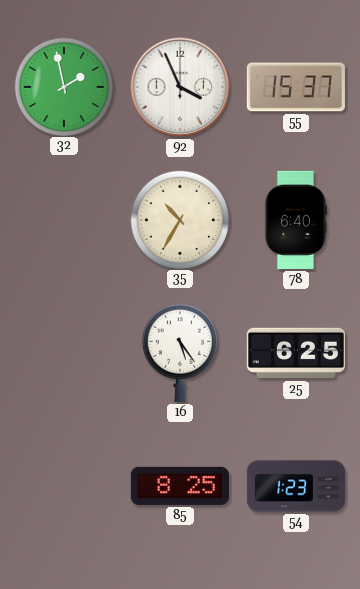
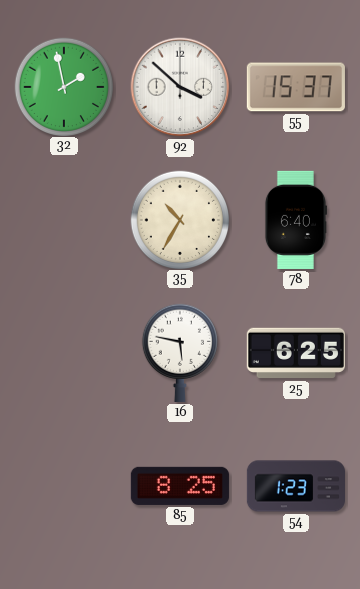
92: 3:56 -> 3:52 (180, 87)
16: 5:24 -> 5:47 (179, 353)
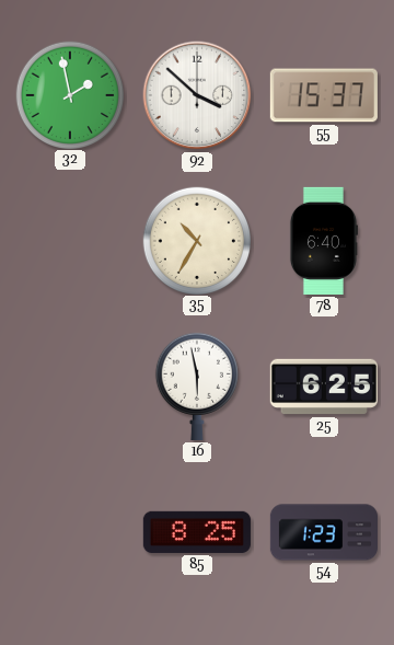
16: 5:47 -> 5:58 (196, 387)
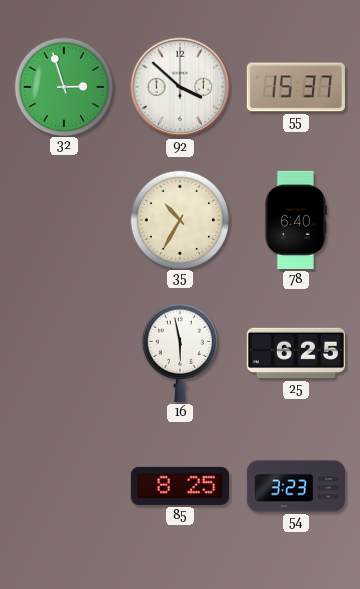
32: 1:58 -> 2:57 (63, 86)
54: 1:23 -> 3:23 (295, 486)
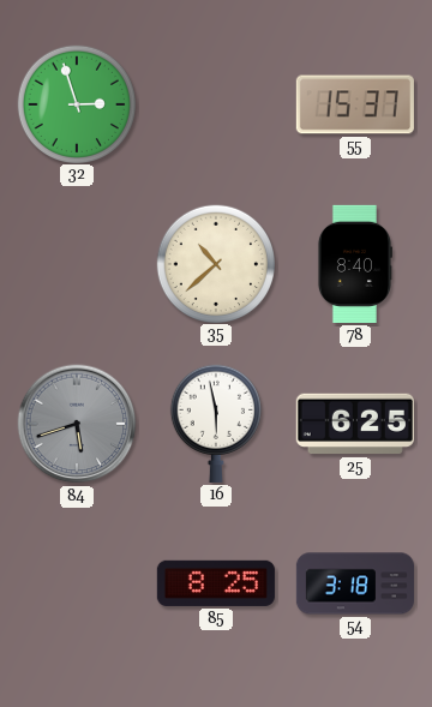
92: 3:52 -> none (180, 87)
35: 10:35 -> 10:38 (215, 263)
78: 6:40 -> 8:40 (354, 264)
84: none -> 5:42 (77, 424)
54: 3:23 -> 3:18 (354, 583)
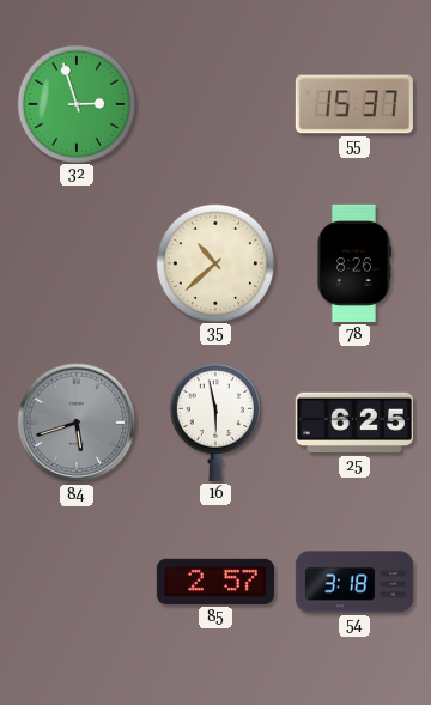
78: 8:40 -> 8:26 (353, 263)
85: 8:25 -> 2:57 (215, 582)
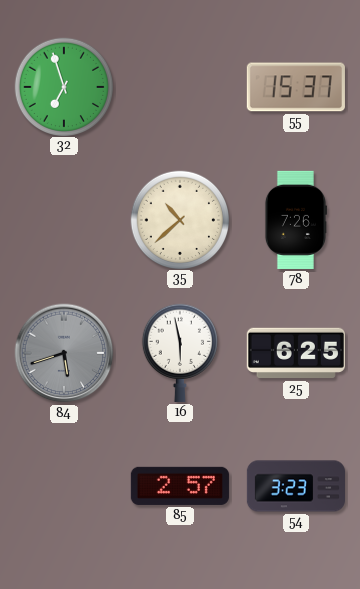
32: 2:57 -> 6:57 (63, 86)
78: 8:26 -> 7:26 (295, 220)
54: 3:18 -> 3:23 (295, 486)
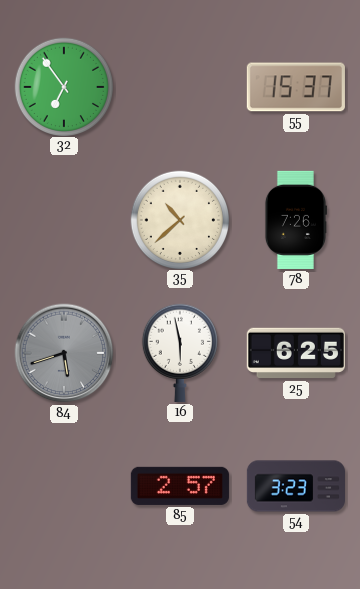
32: 6:57 -> 6:54 (63, 86)
